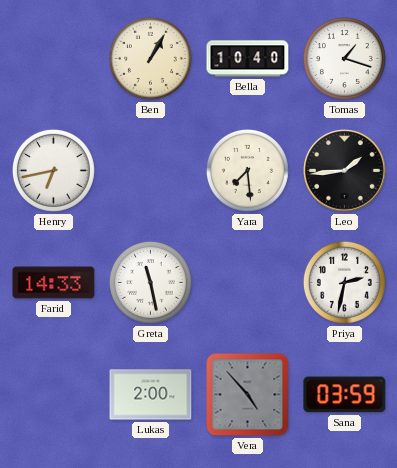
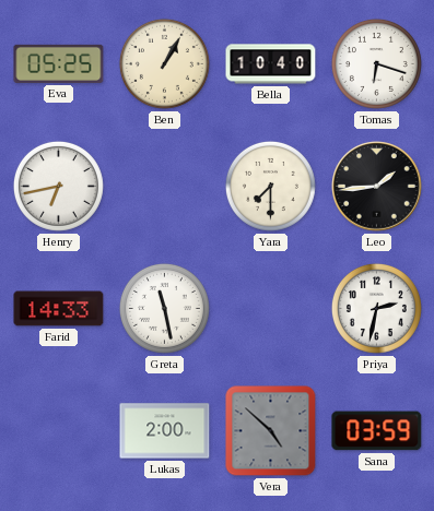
Eva: none -> 05:25 (59, 63)
Tomas: 1:18 -> 6:18 (376, 63)
Yara: 7:29 -> 7:30 (270, 186)
Vera: 4:53 -> 4:52 (271, 431)
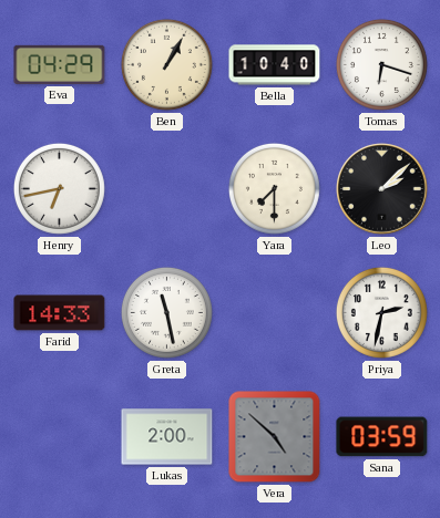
Eva: 05:25 -> 04:29 (60, 64)
Leo: 1:44 -> 2:08 (382, 189)
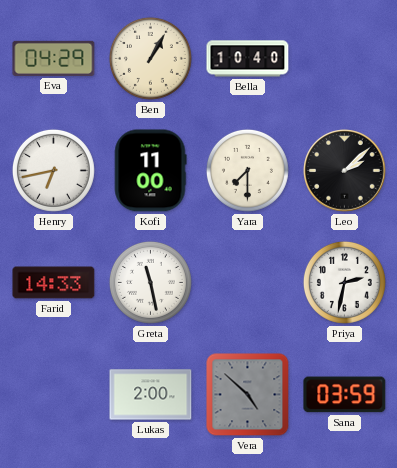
Tomas: 6:18 -> none (381, 64)
Kofi: none -> 11:00 (150, 171)
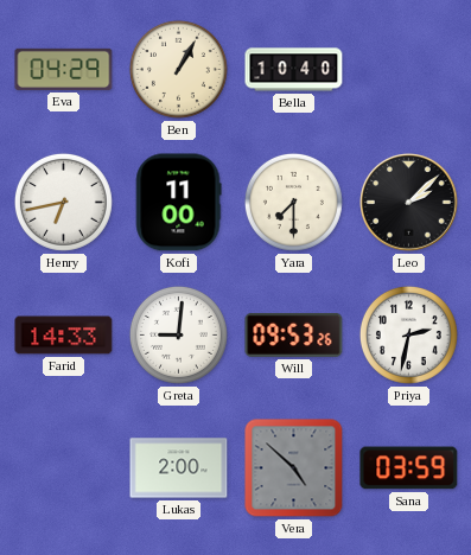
Greta: 11:28 -> 9:01 (178, 334)
Will: none -> 09:53 (294, 334)
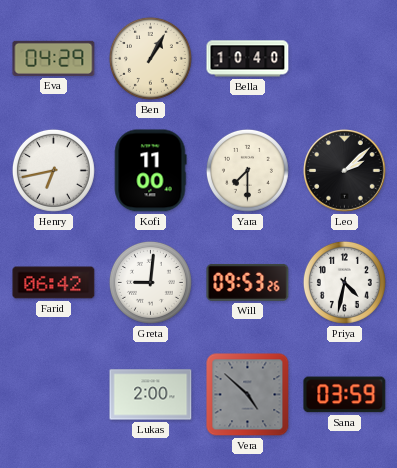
Farid: 14:33 -> 06:42 (54, 283)
Priya: 2:32 -> 4:32 (344, 282)
